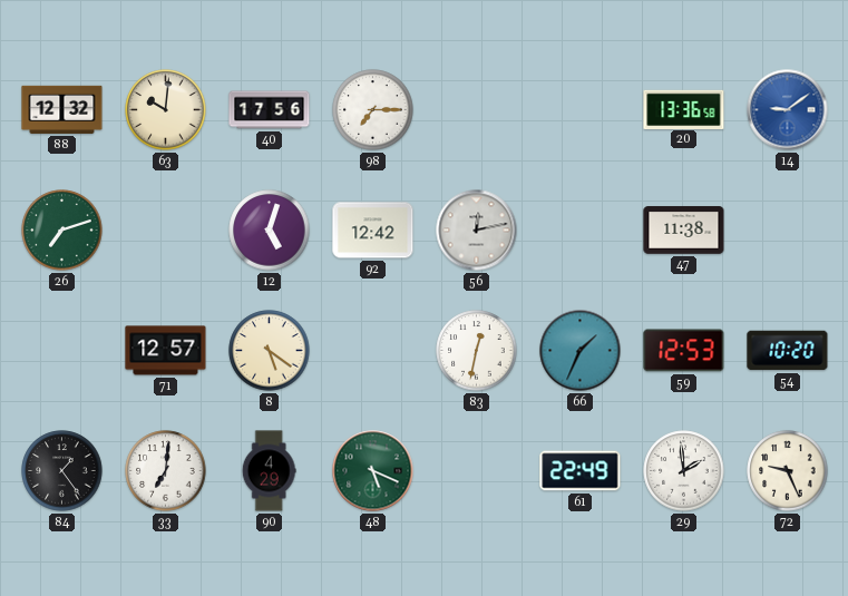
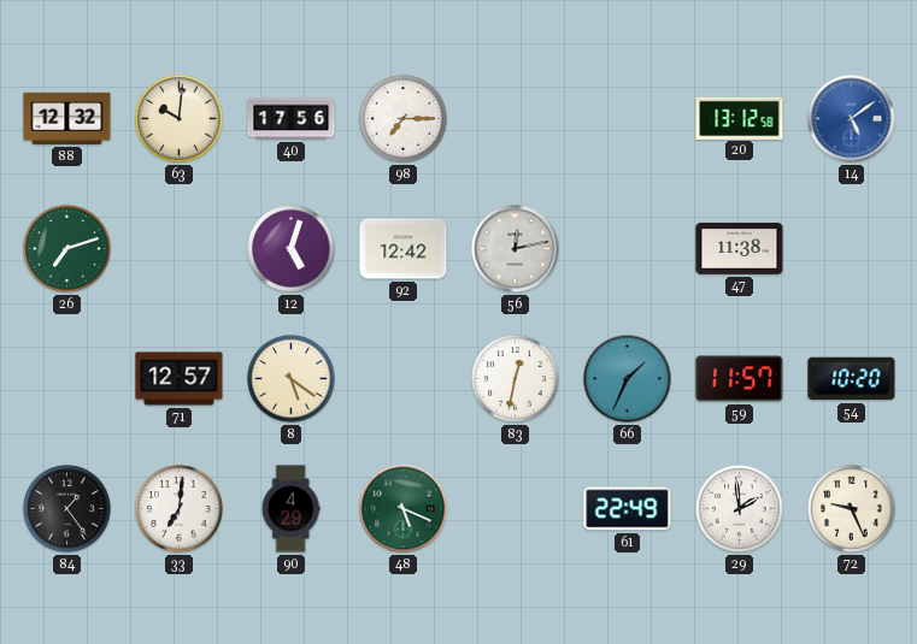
20: 13:36 -> 13:12 (740, 118)
14: 9:09 -> 5:09 (852, 119)
59: 12:53 -> 11:57 (740, 379)
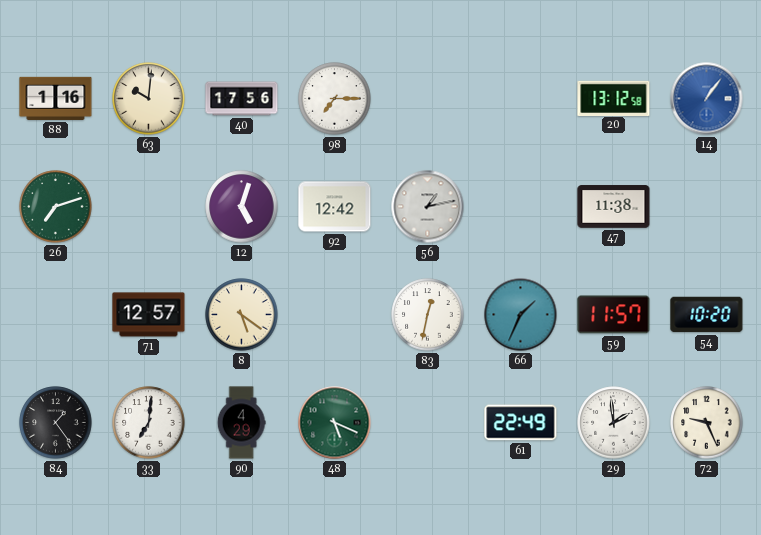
88: 12:32 -> 1:16 (56, 98)
14: 5:09 -> 1:06 (707, 99)
56: 12:13 -> 1:13 (428, 207)
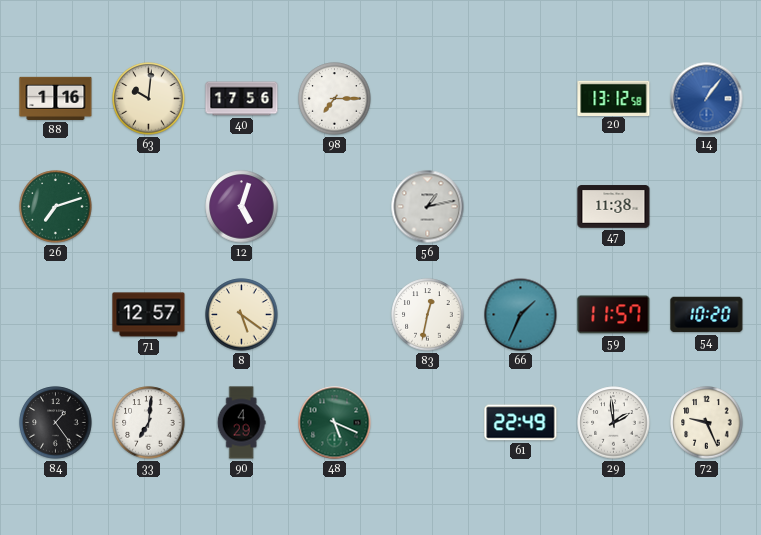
92: 12:42 -> none (335, 207)
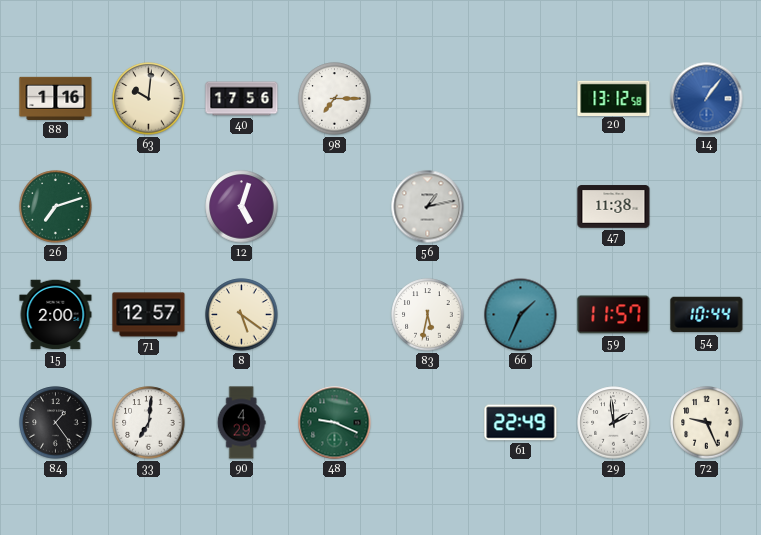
15: none -> 2:00 (56, 315)
83: 12:32 -> 5:32 (428, 315)
54: 10:20 -> 10:44 (707, 315)
48: 5:19 -> 9:19 (335, 423)
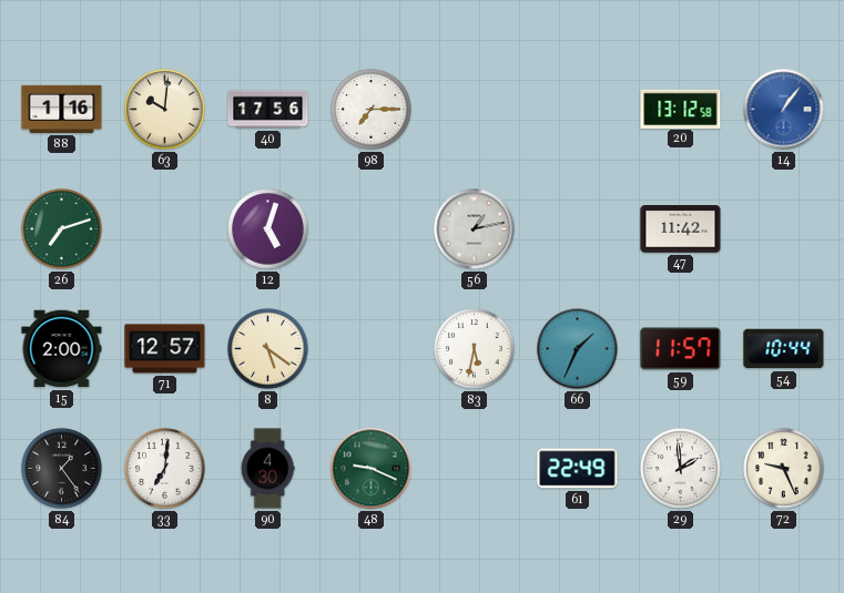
47: 11:38 -> 11:42 (681, 229)
90: 4:29 -> 4:30 (267, 469)
